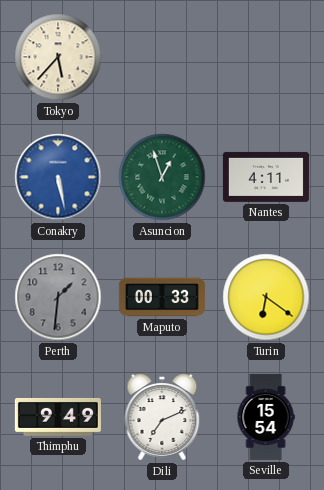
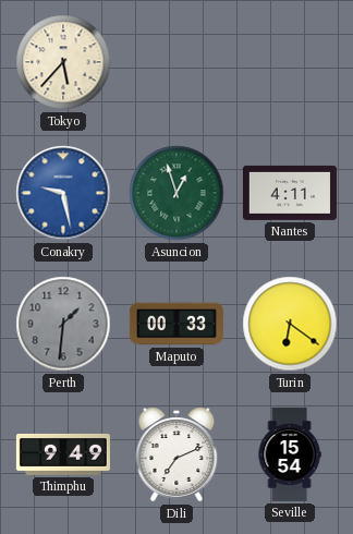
Conakry: 5:28 -> 9:28 (63, 193)
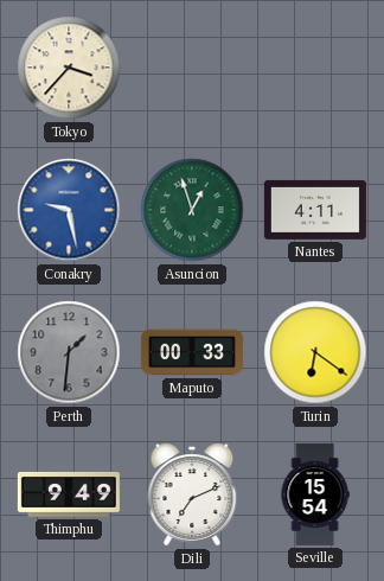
Tokyo: 5:37 -> 3:37 (69, 68)
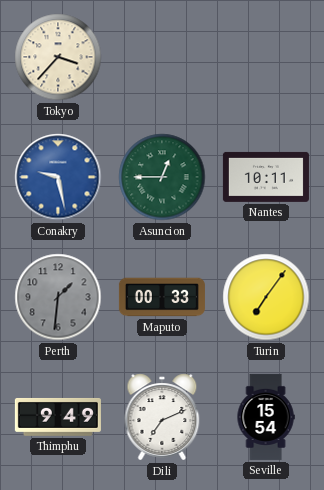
Asuncion: 12:57 -> 12:45 (162, 177)
Nantes: 4:11 -> 10:11 (266, 177)
Turin: 6:21 -> 7:06 (266, 297)
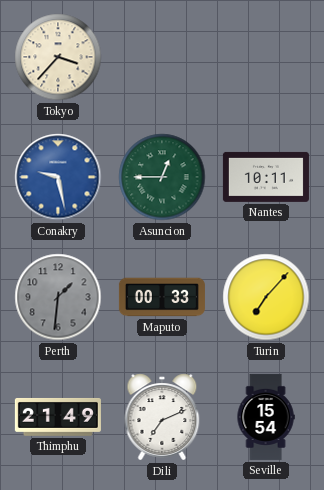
Turin: 7:06 -> 7:07 (266, 297)
Thimphu: 9:49 -> 21:49 (58, 417)
